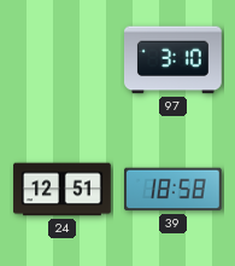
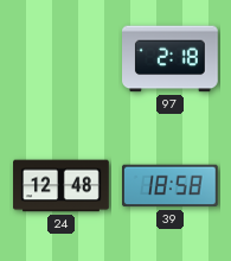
97: 3:10 -> 2:18 (171, 59)
24: 12:51 -> 12:48 (62, 186)
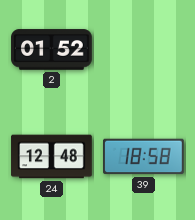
2: none -> 01:52 (52, 50)
97: 2:18 -> none (171, 59)
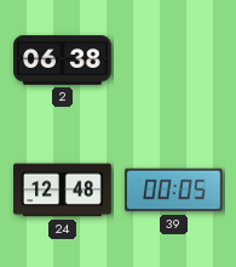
2: 01:52 -> 06:38 (63, 61)
39: 18:58 -> 00:05 (174, 191)
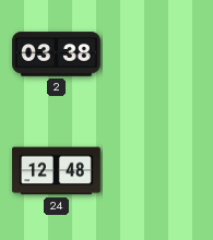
2: 06:38 -> 03:38 (57, 55)
39: 00:05 -> none (174, 191)
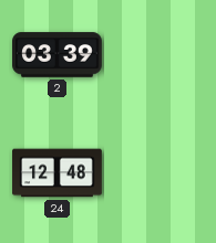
2: 03:38 -> 03:39 (58, 55)
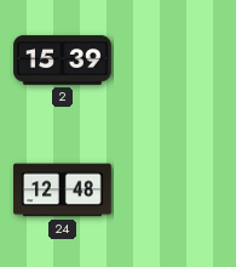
2: 03:39 -> 15:39 (63, 61)
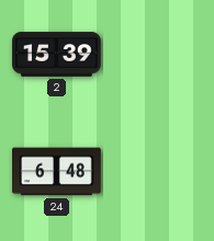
24: 12:48 -> 6:48 (57, 172)
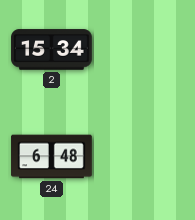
2: 15:39 -> 15:34 (52, 50)
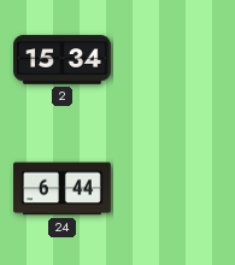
24: 6:48 -> 6:44 (63, 189)
